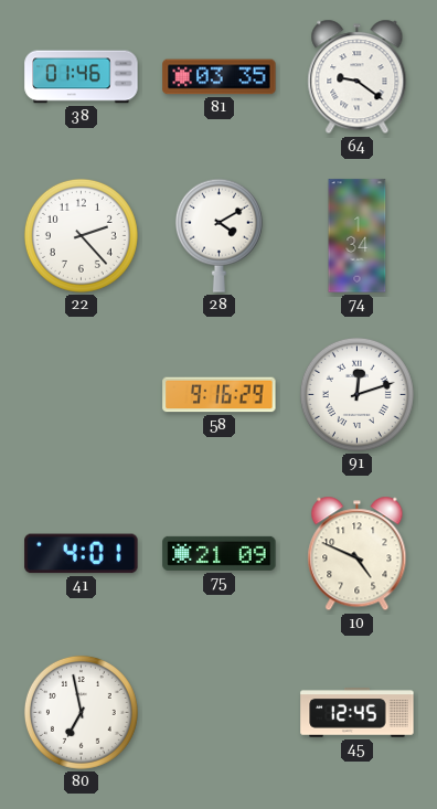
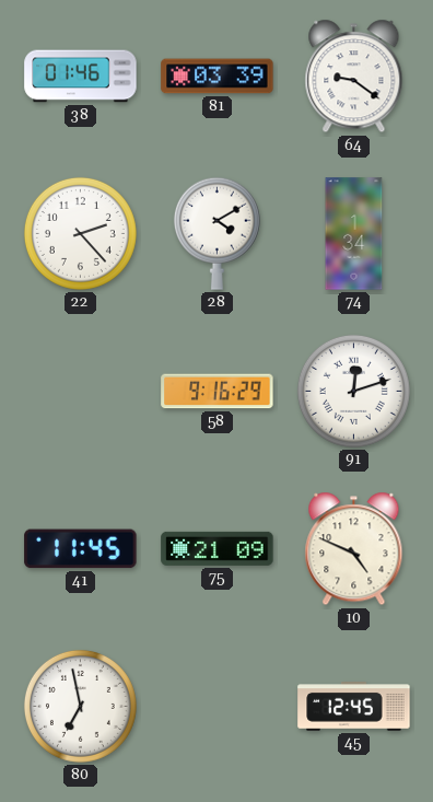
81: 03:35 -> 03:39 (218, 77)
41: 4:01 -> 11:45 (81, 549)
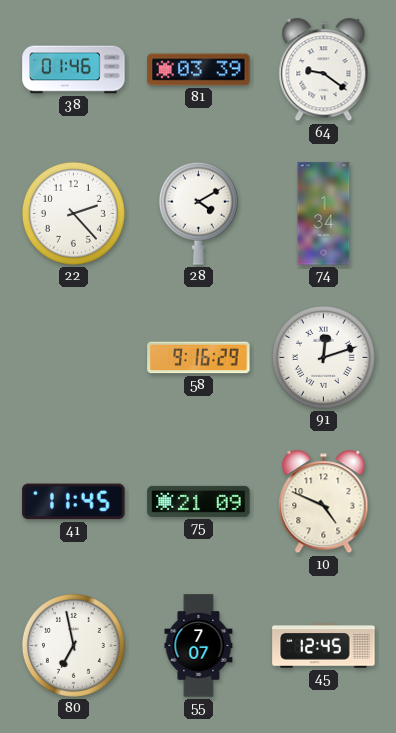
55: none -> 7:07 (199, 646)
